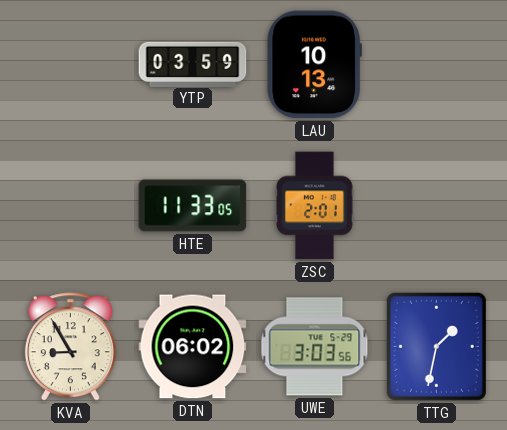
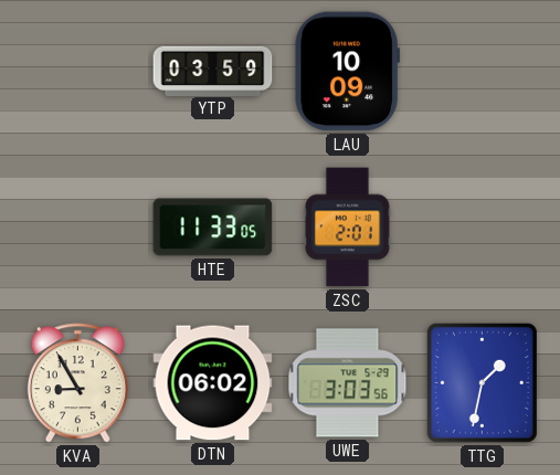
LAU: 10:13 -> 10:09 (347, 72)
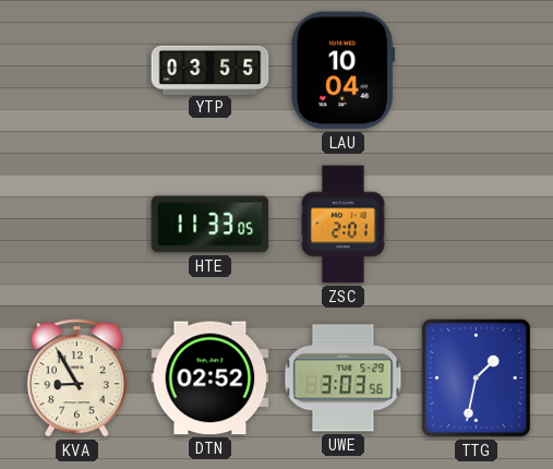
YTP: 03:59 -> 03:55 (211, 70)
LAU: 10:09 -> 10:04 (342, 71)
DTN: 06:02 -> 02:52 (211, 378)
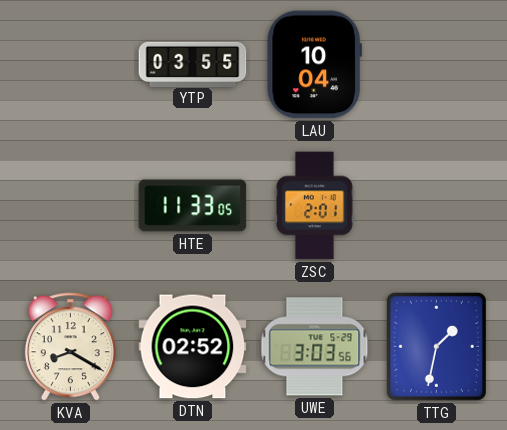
KVA: 8:55 -> 8:20 (70, 347)
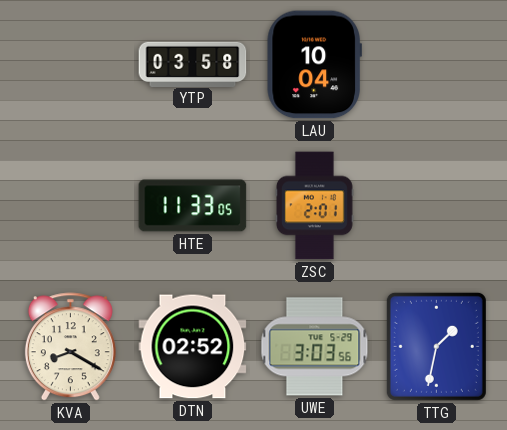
YTP: 03:55 -> 03:58 (193, 64)
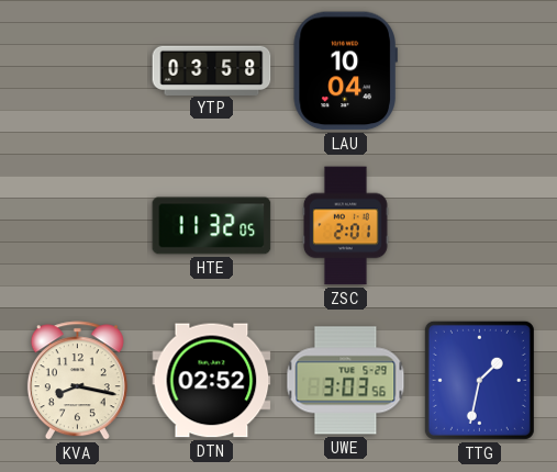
HTE: 11:33 -> 11:32 (212, 226)
KVA: 8:20 -> 8:17 (77, 381)
